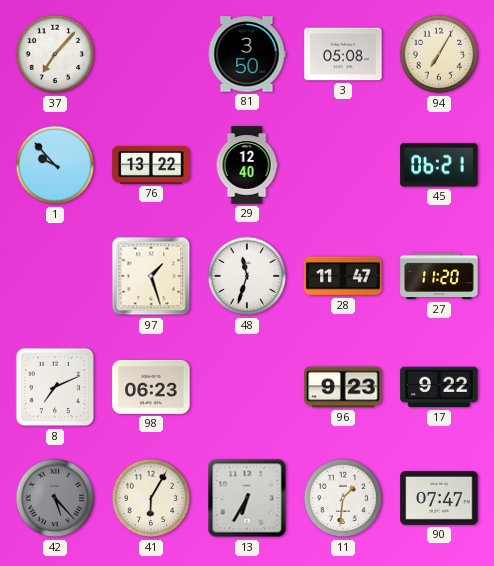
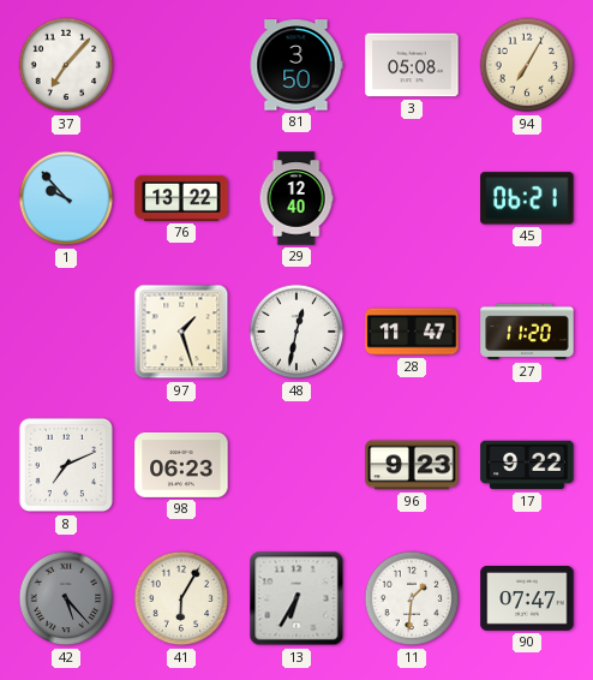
48: 11:33 -> 12:32 (296, 332)
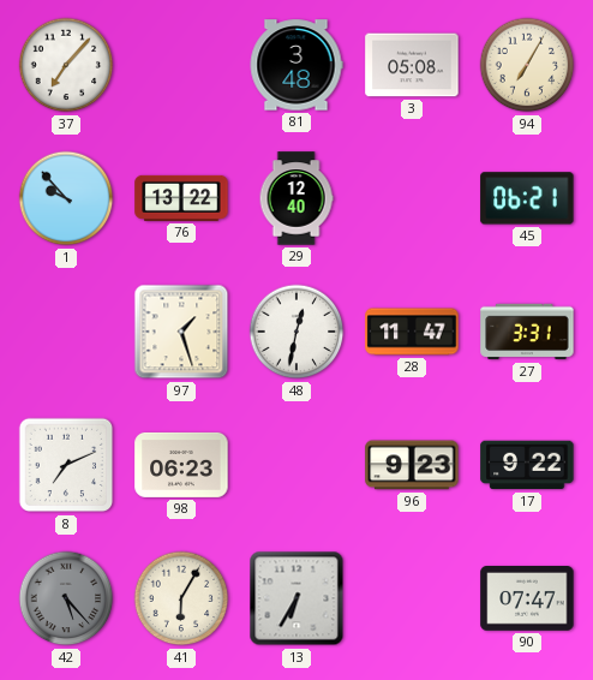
81: 3:50 -> 3:48 (296, 65)
27: 11:20 -> 3:31 (527, 332)
11: 1:31 -> none (412, 598)
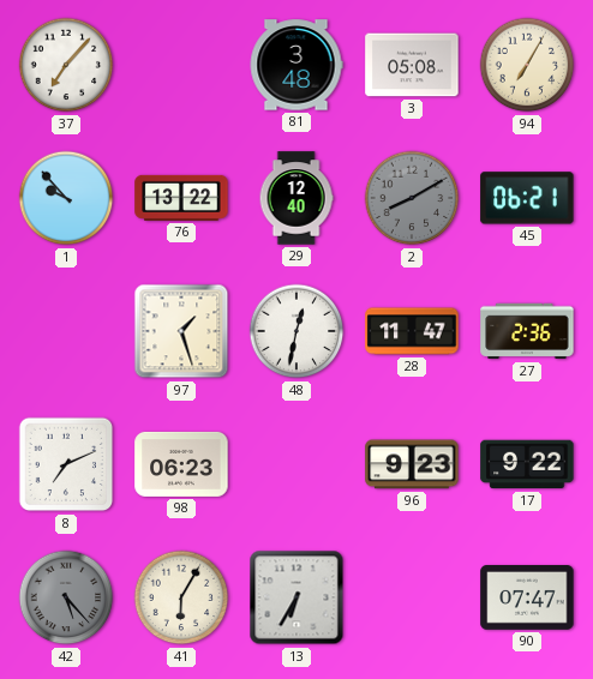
2: none -> 8:10 (412, 198)
27: 3:31 -> 2:36 (527, 331)
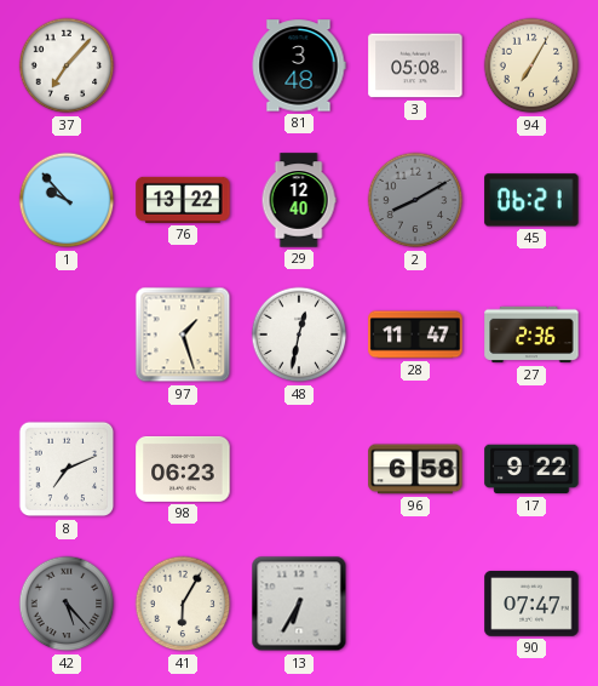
96: 9:23 -> 6:58 (415, 469)
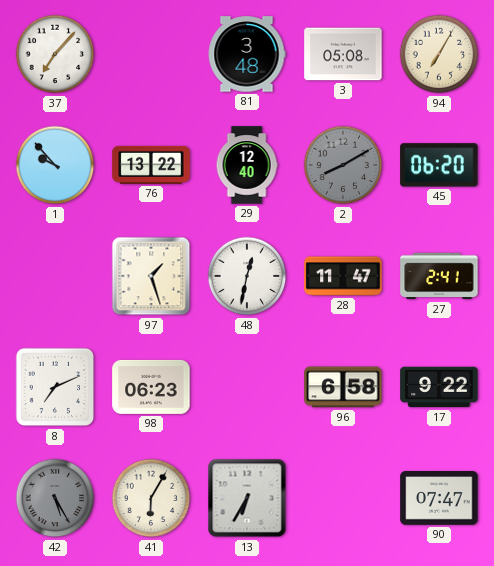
45: 06:21 -> 06:20 (439, 165)
27: 2:36 -> 2:41 (439, 276)
42: 5:23 -> 5:25 (55, 498)
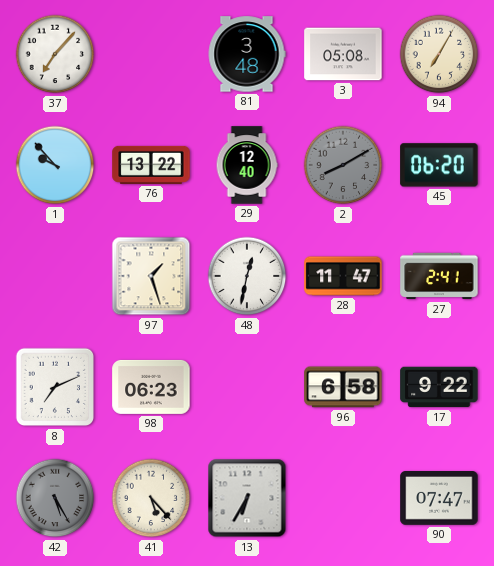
41: 6:05 -> 5:23 (151, 498)
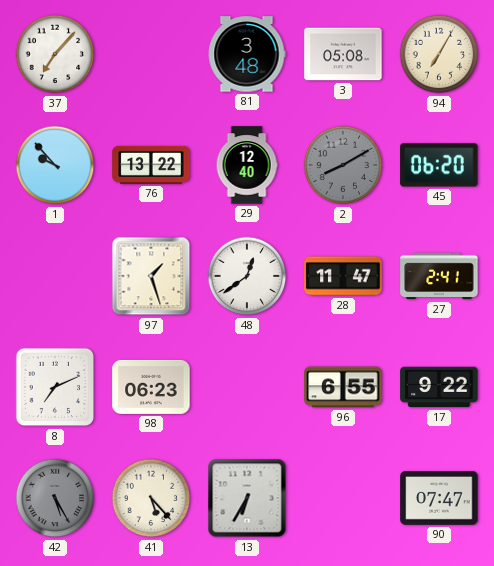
48: 12:32 -> 12:39 (247, 276)
96: 6:58 -> 6:55 (343, 387)
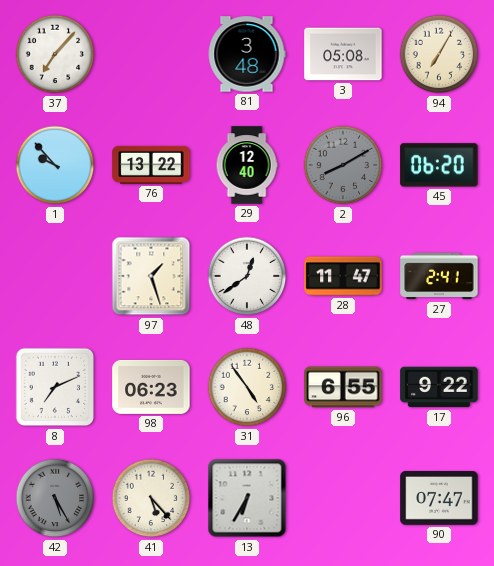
31: none -> 4:54 (247, 387)
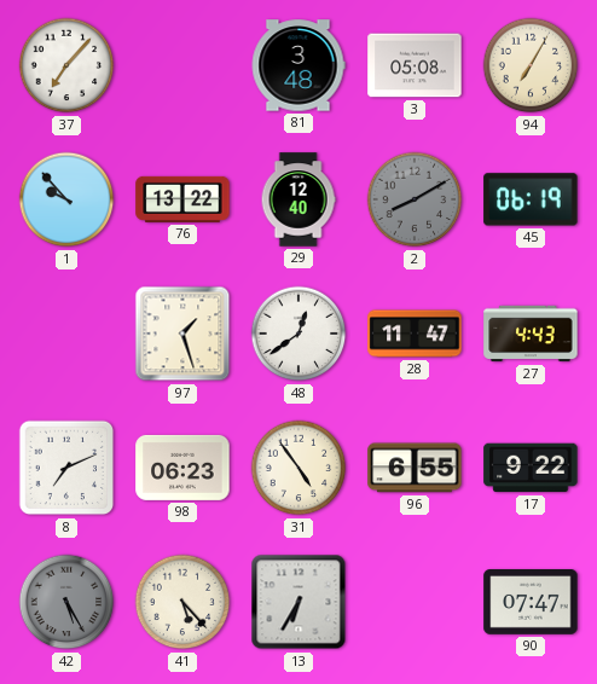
45: 06:20 -> 06:19 (531, 199)
27: 2:41 -> 4:43 (531, 334)
